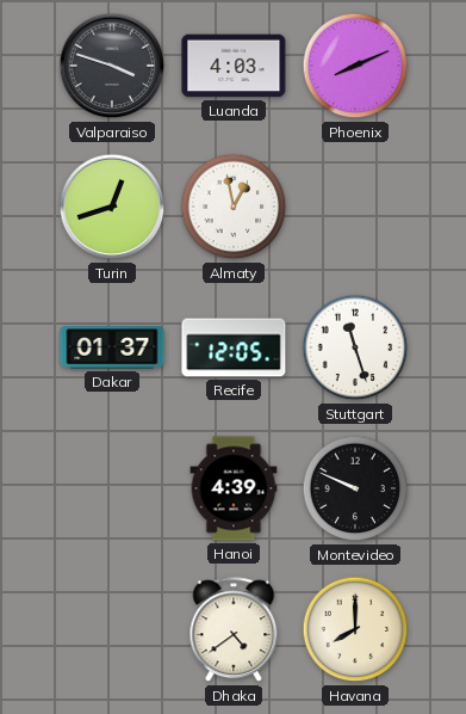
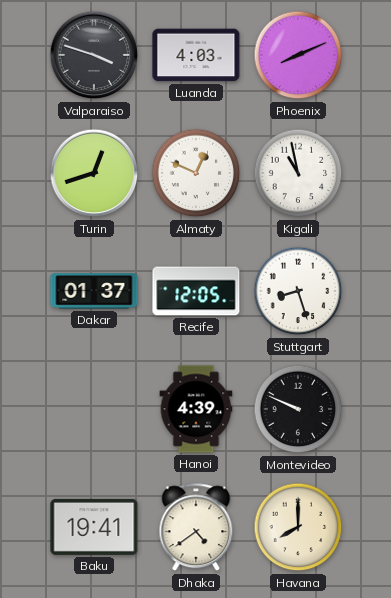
Almaty: 12:58 -> 12:49 (196, 173)
Kigali: none -> 10:58 (298, 173)
Stuttgart: 11:27 -> 8:27 (298, 291)
Baku: none -> 19:41 (94, 527)
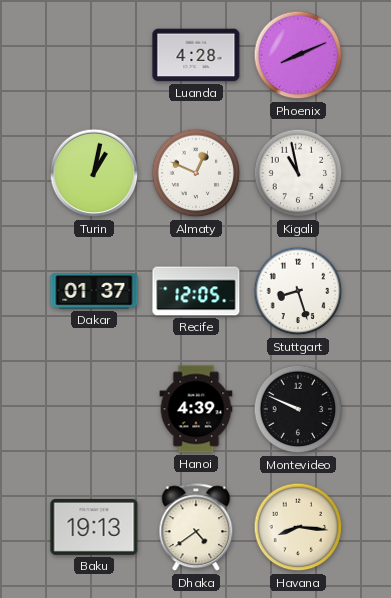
Valparaiso: 3:48 -> none (94, 55)
Luanda: 4:03 -> 4:28 (196, 55)
Turin: 12:42 -> 1:02 (94, 173)
Baku: 19:41 -> 19:13 (94, 527)
Havana: 8:00 -> 8:16 (298, 527)
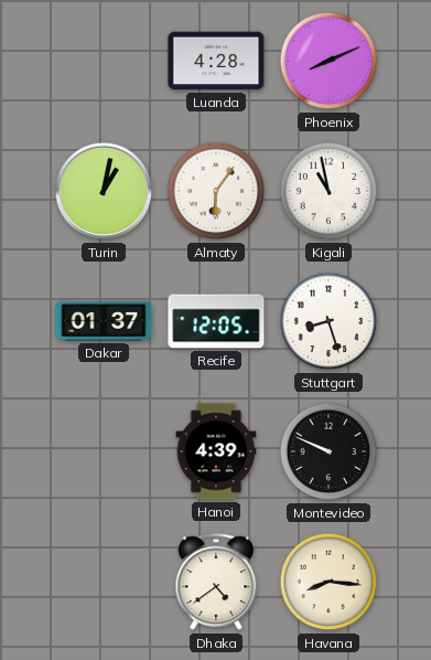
Almaty: 12:49 -> 6:06 (216, 191)
Baku: 19:13 -> none (94, 527)
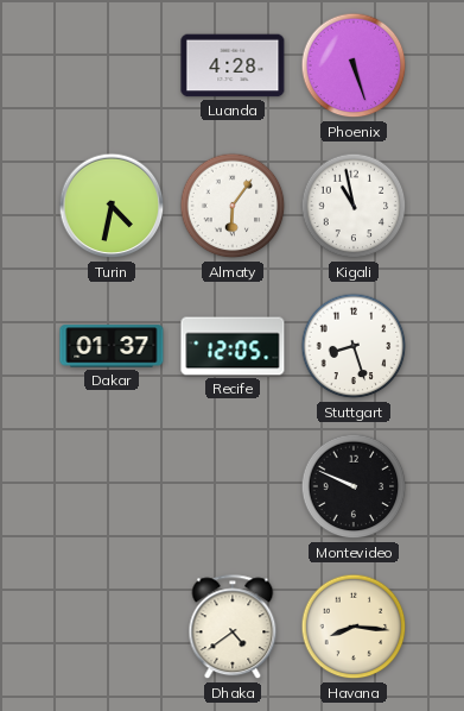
Phoenix: 8:11 -> 5:27 (354, 65)
Turin: 1:02 -> 4:32 (112, 206)
Hanoi: 4:39 -> none (216, 451)
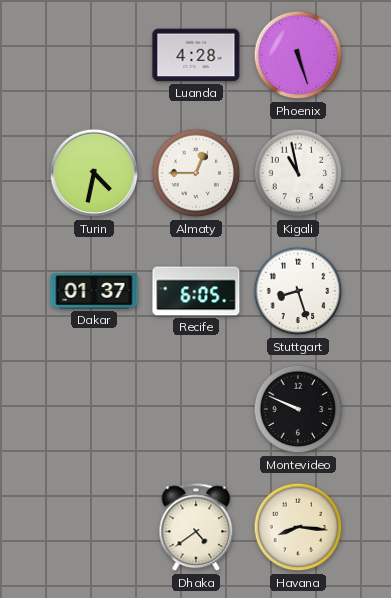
Almaty: 6:06 -> 12:45 (196, 173)
Recife: 12:05 -> 6:05 (196, 291)
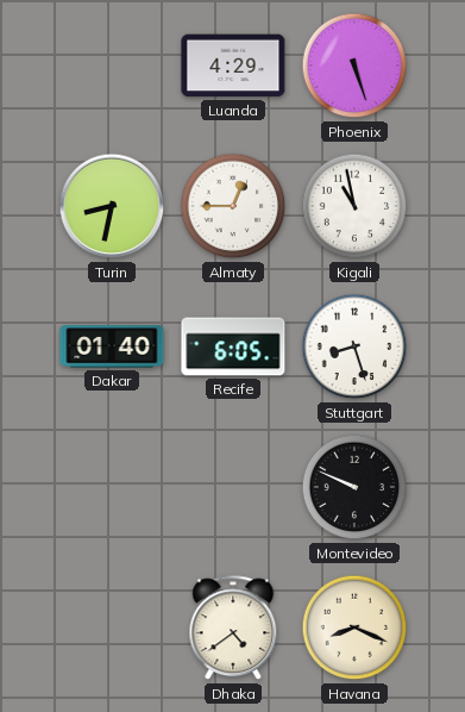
Luanda: 4:28 -> 4:29 (233, 65)
Turin: 4:32 -> 8:32 (112, 206)
Dakar: 01:37 -> 01:40 (112, 346)
Havana: 8:16 -> 8:19 (354, 627)
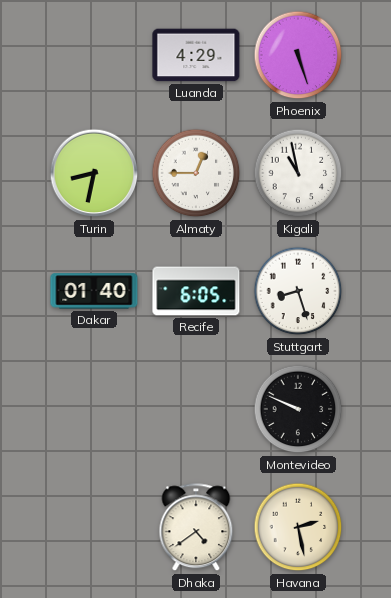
Havana: 8:19 -> 2:28 (298, 527)
